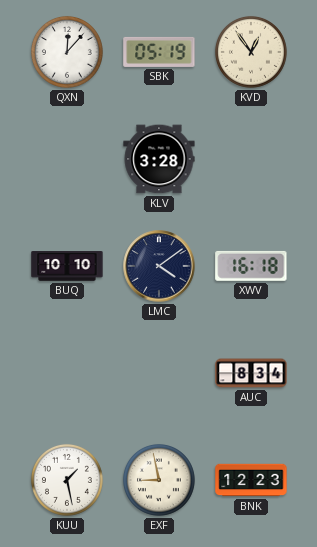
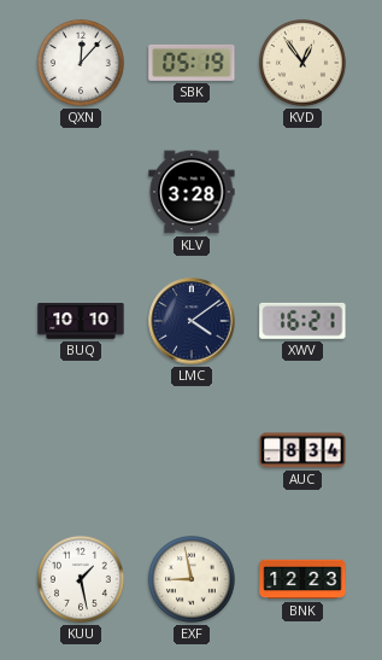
XWV: 16:18 -> 16:21 (302, 321)
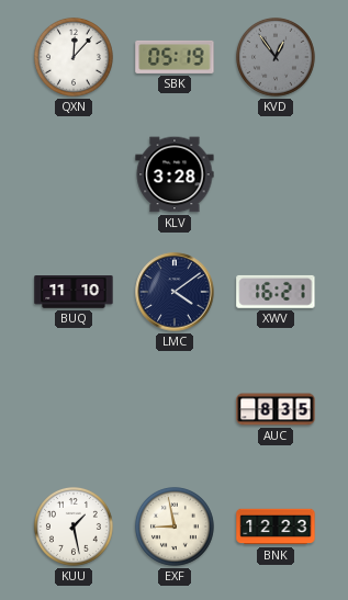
KVD dial: cream -> grey (276, 57)
BUQ: 10:10 -> 11:10 (74, 292)
AUC: 8:34 -> 8:35 (276, 409)
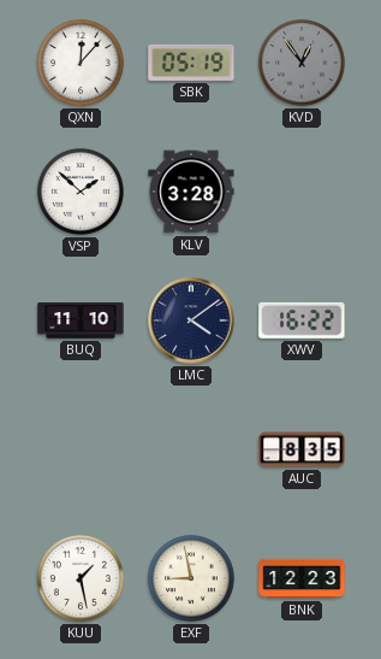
VSP: none -> 1:52 (81, 192)
XWV: 16:21 -> 16:22 (302, 320)
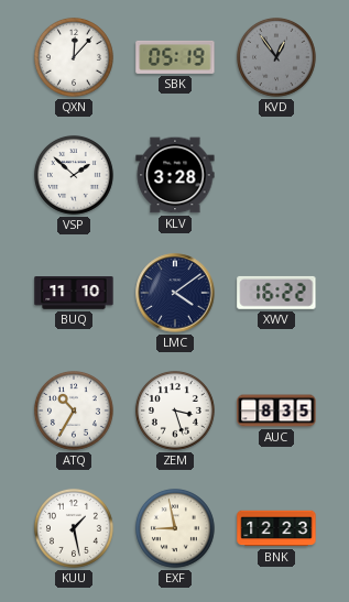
ATQ: none -> 10:35 (74, 411)
ZEM: none -> 3:27 (175, 411)
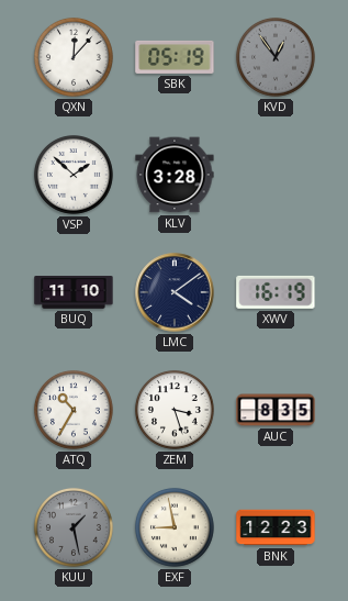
XWV: 16:22 -> 16:19 (276, 292)
KUU dial: white -> grey (74, 527)
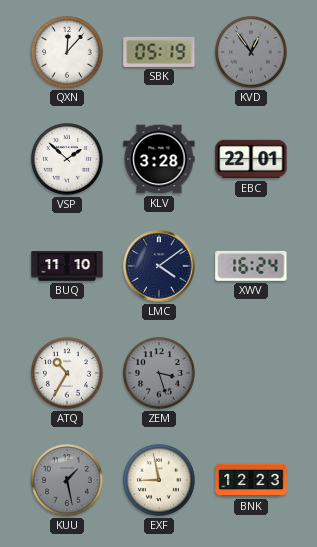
EBC: none -> 22:01 (251, 159)
XWV: 16:19 -> 16:24 (251, 266)
ZEM dial: white -> grey (159, 373)
AUC: 8:35 -> none (276, 410)
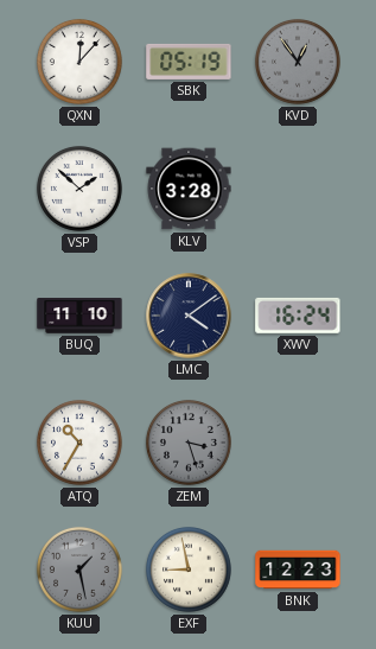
EBC: 22:01 -> none (251, 159)
